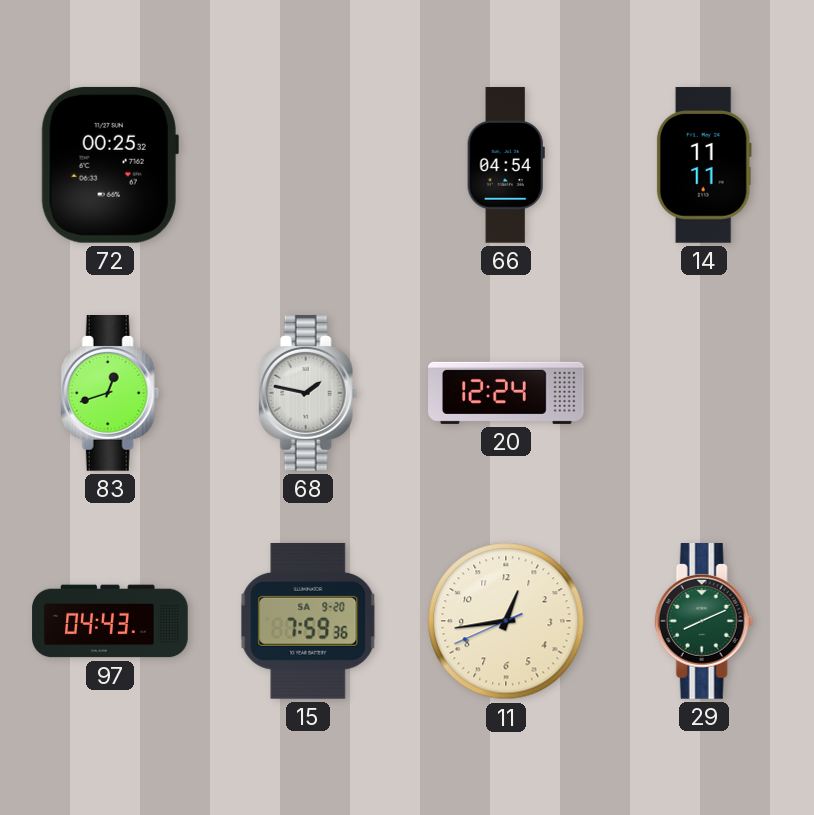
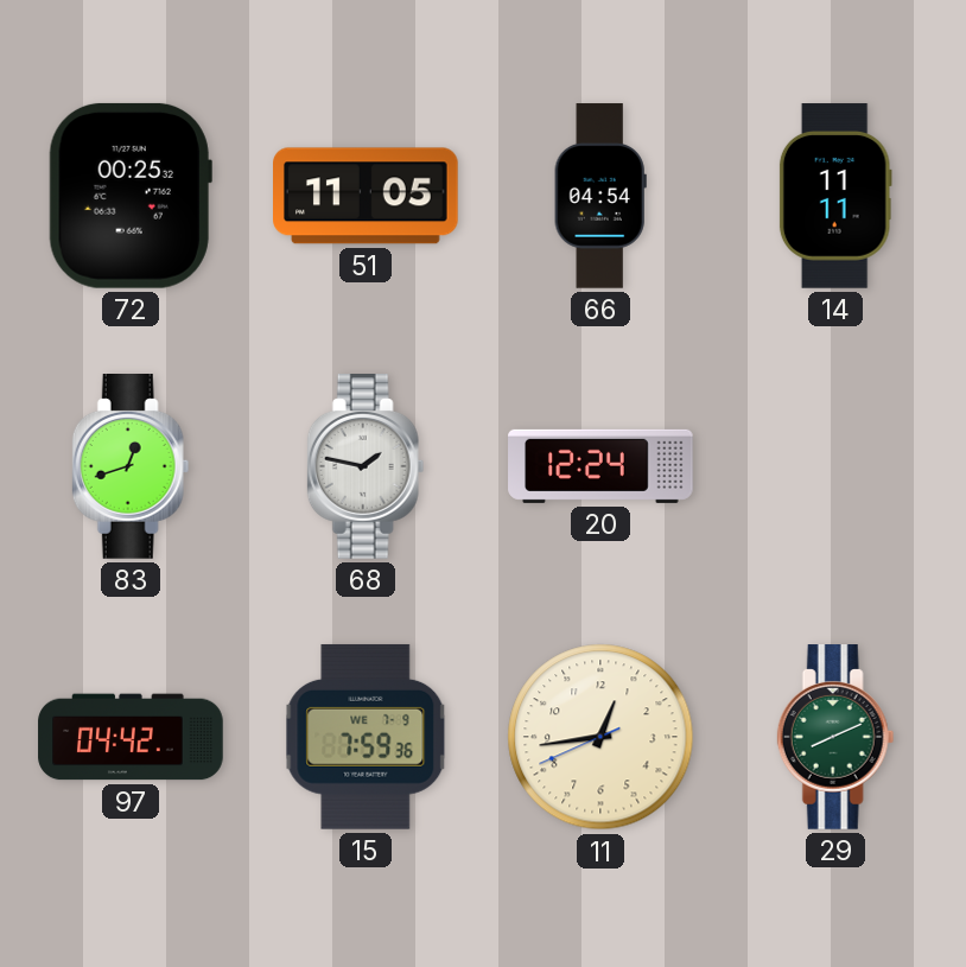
51: none -> 11:05 (367, 196)
97: 04:43 -> 04:42 (131, 737)
15 date: SA 9-20 -> WE 7-9 (366, 737)
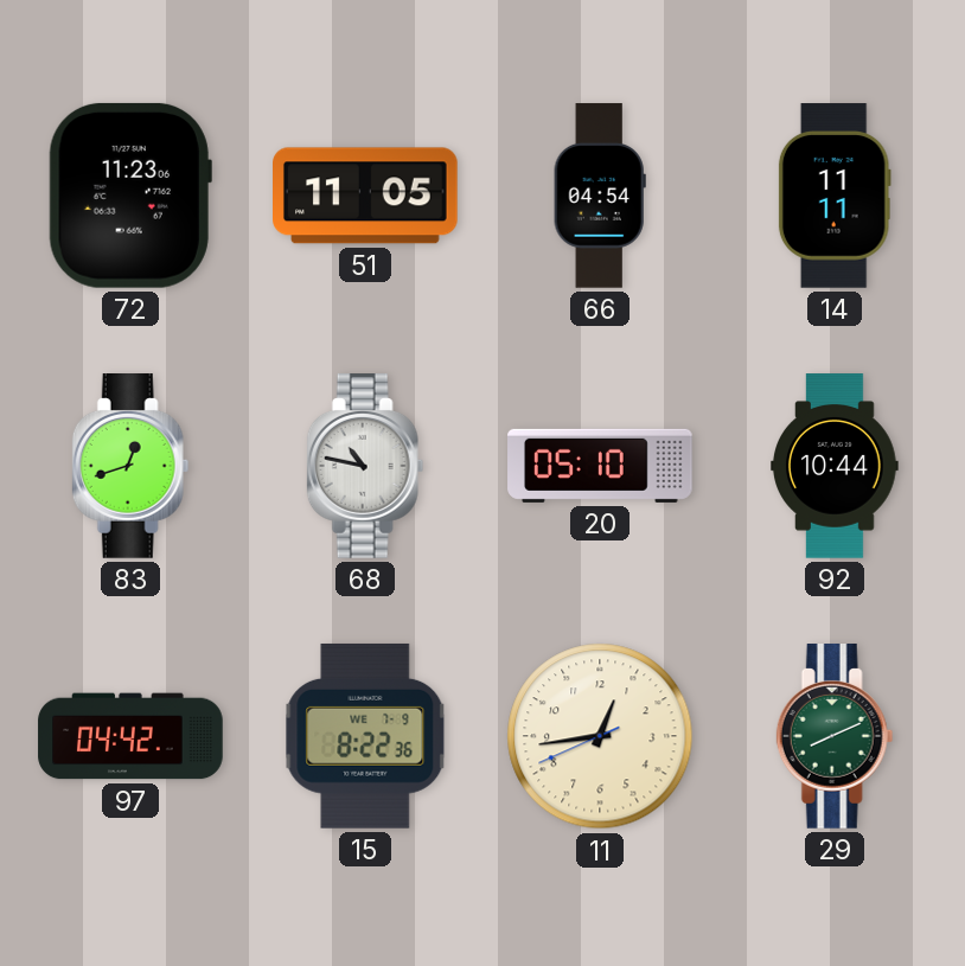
72: 00:25 -> 11:23 (130, 196)
68: 1:47 -> 10:47 (365, 466)
20: 12:24 -> 05:10 (600, 466)
92: none -> 10:44 (836, 466)
15: 7:59 -> 8:22 (365, 736)
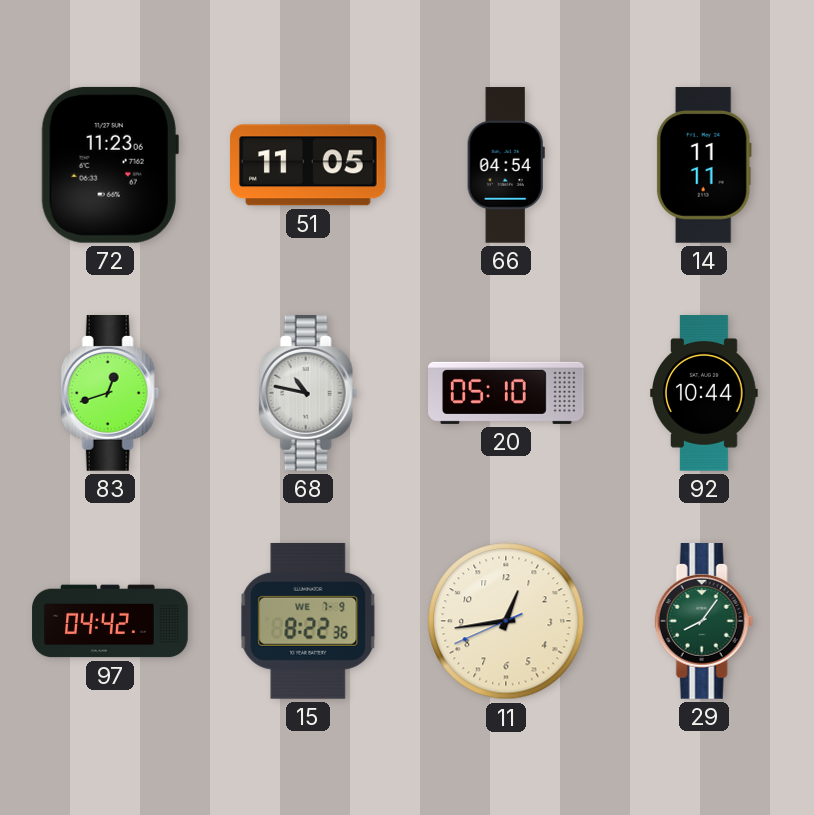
29: 8:11 -> 8:06 (704, 621)
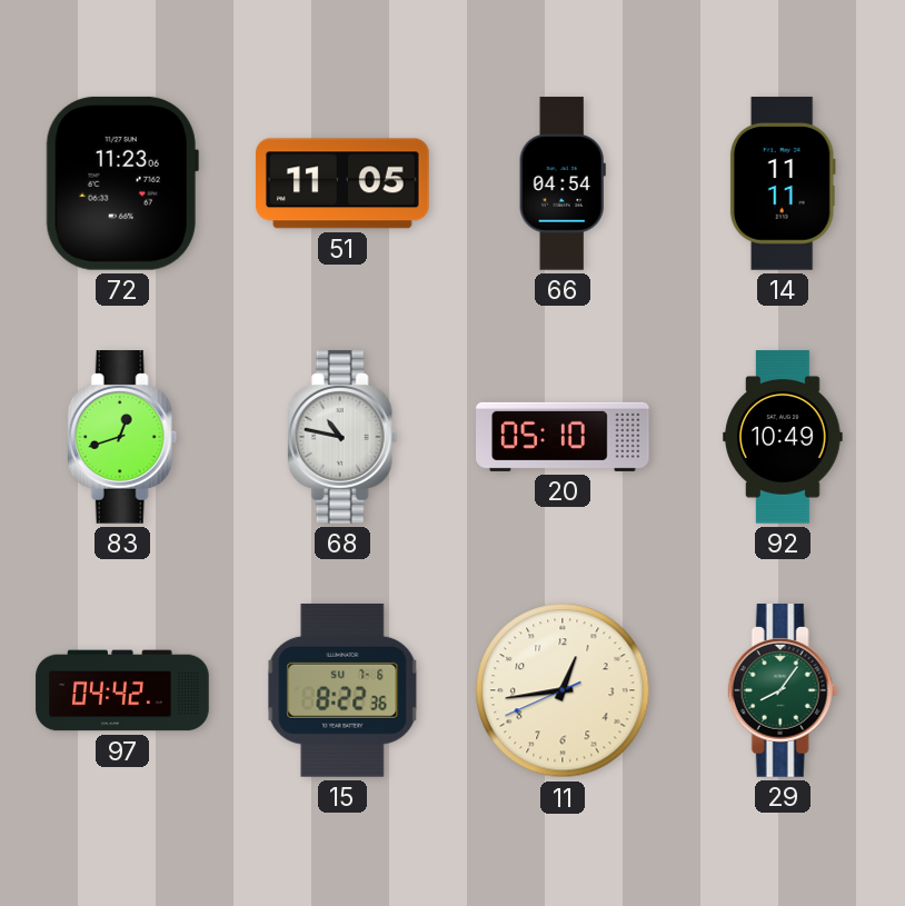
92: 10:44 -> 10:49 (784, 437)
15 date: WE 7-9 -> SU 7-6 (342, 690)
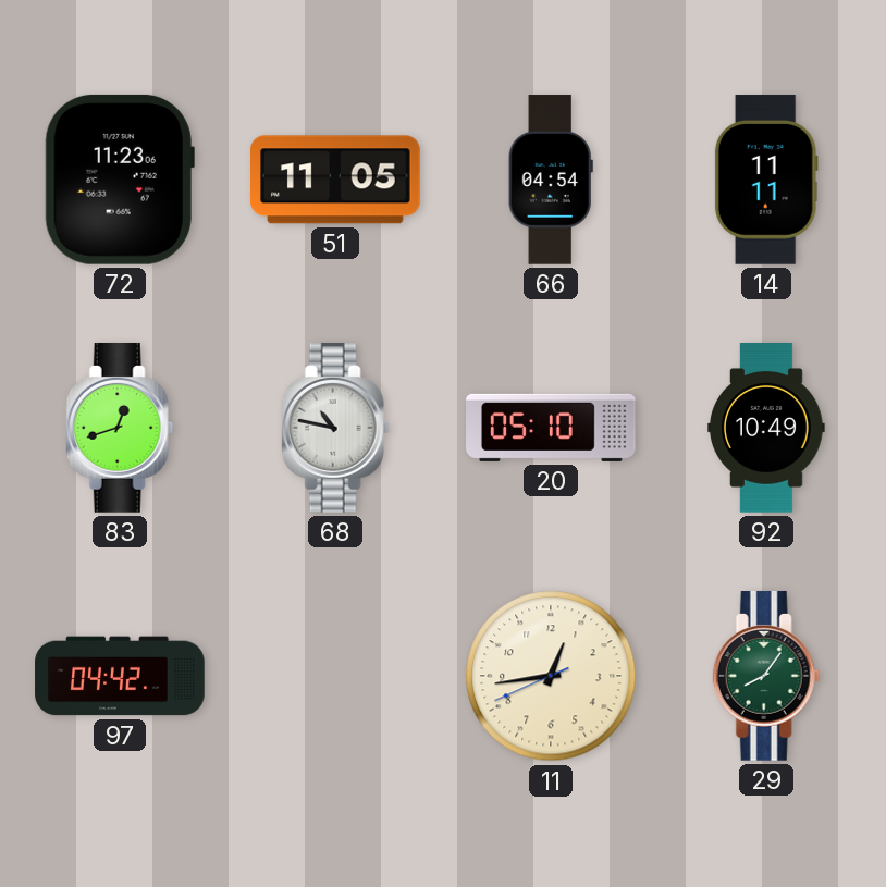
15: 8:22 -> none (342, 690)
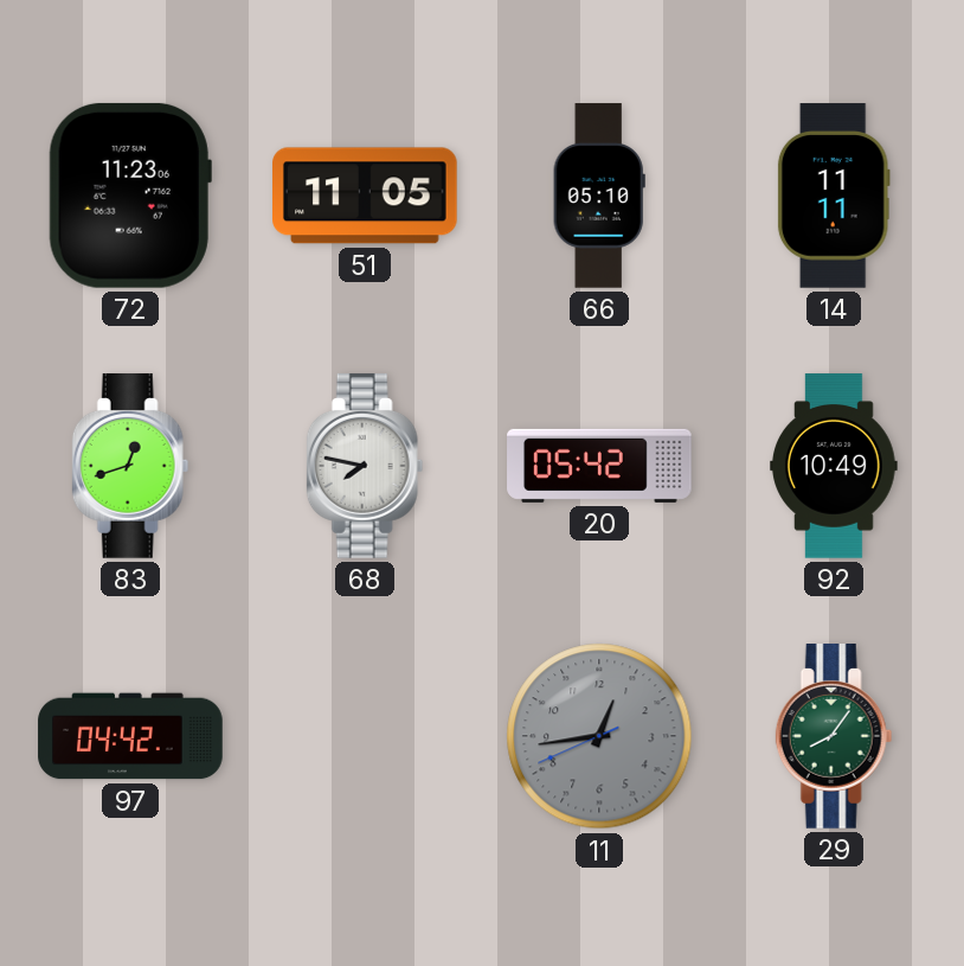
66: 04:54 -> 05:10 (599, 196)
68: 10:47 -> 7:47 (365, 466)
20: 05:10 -> 05:42 (599, 466)
11 dial: cream -> grey (599, 736)
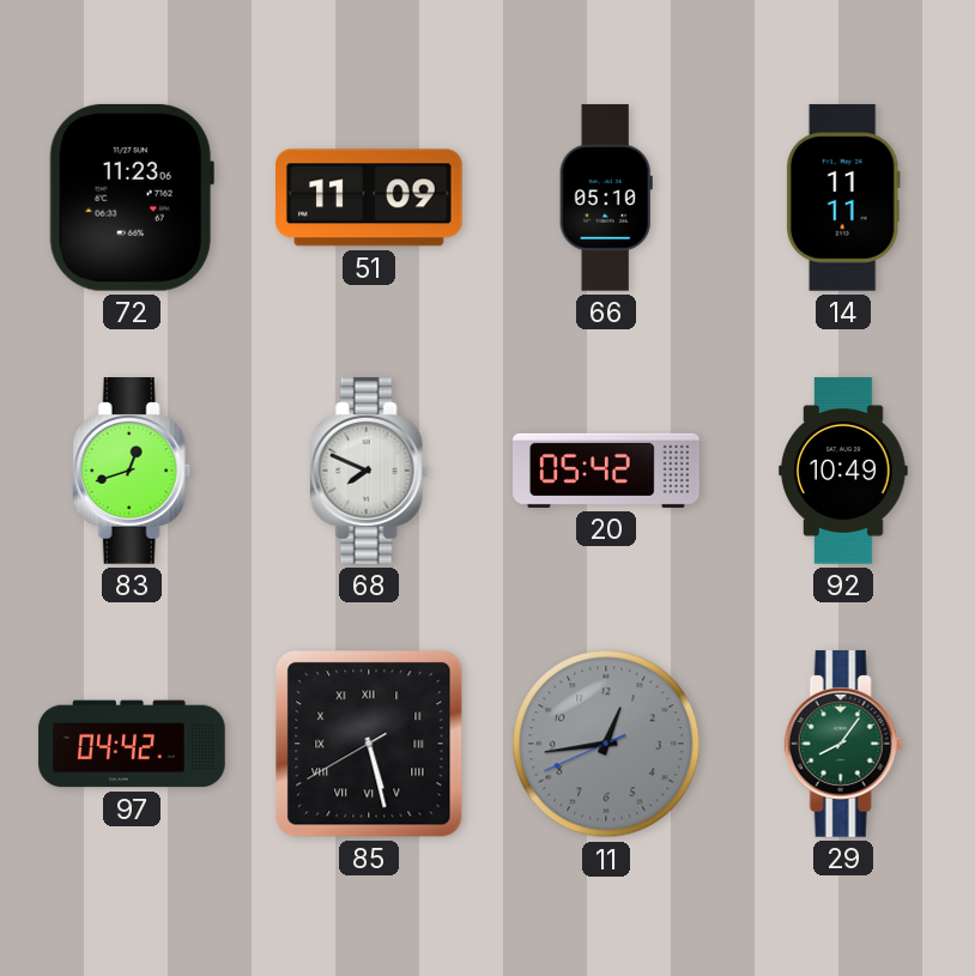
51: 11:05 -> 11:09 (370, 198)
68: 7:47 -> 7:49 (369, 471)
85: none -> 5:27 (369, 744)
